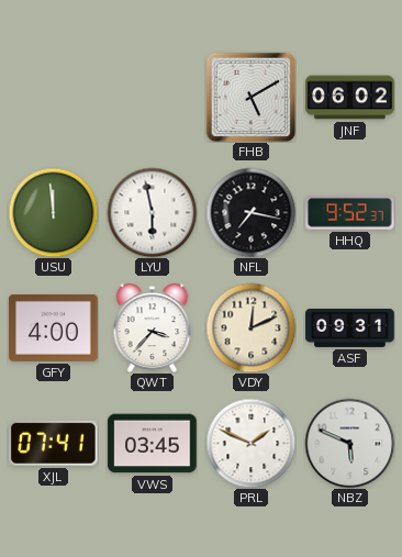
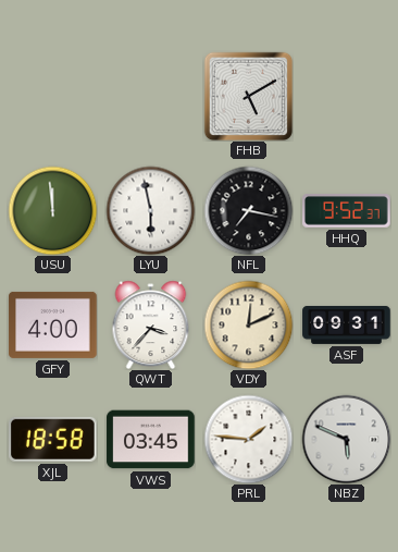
JNF: 06:02 -> none (350, 98)
XJL: 07:41 -> 18:58 (53, 439)
PRL: 1:49 -> 1:46 (248, 439)
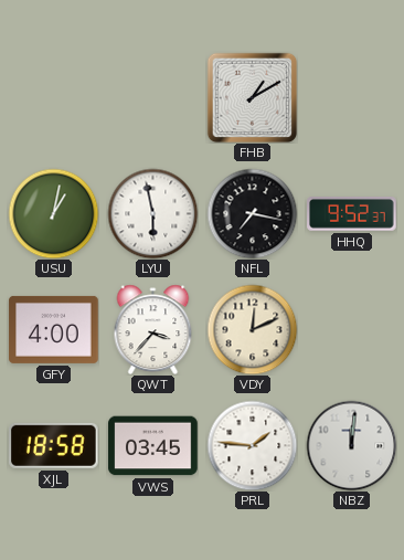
FHB: 5:10 -> 1:10 (252, 97)
USU: 11:59 -> 1:02 (53, 213)
ASF: 09:31 -> none (347, 324)
NBZ: 5:49 -> 12:01 (351, 445)
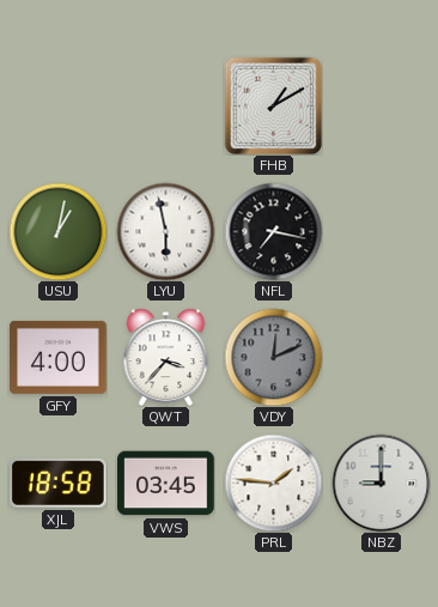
HHQ: 9:52 -> none (352, 214)
VDY dial: cream -> grey (273, 357)
NBZ: 12:01 -> 9:00 (381, 482)
